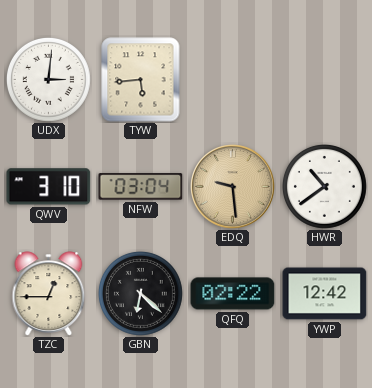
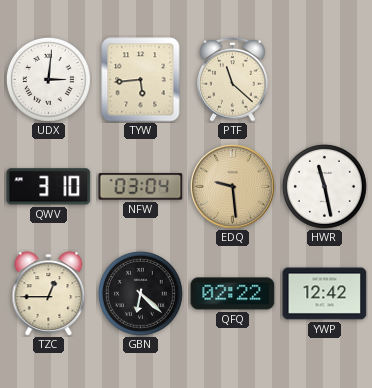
PTF: none -> 11:22 (233, 79)
HWR: 10:39 -> 11:28 (324, 186)
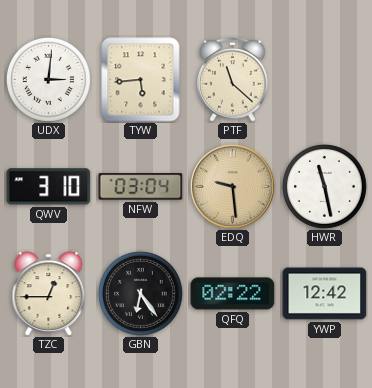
GBN: 6:22 -> 6:24 (140, 293)
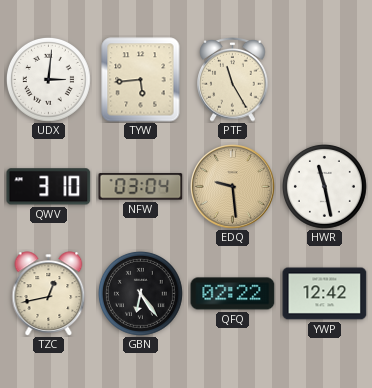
PTF: 11:22 -> 11:25 (233, 79)
TZC: 12:45 -> 12:43 (49, 294)
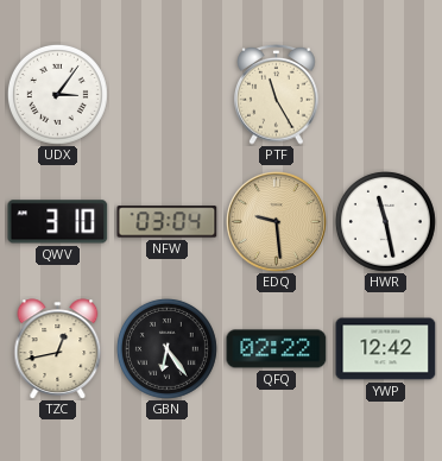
UDX: 3:01 -> 3:06 (57, 94)
TYW: 5:44 -> none (141, 80)
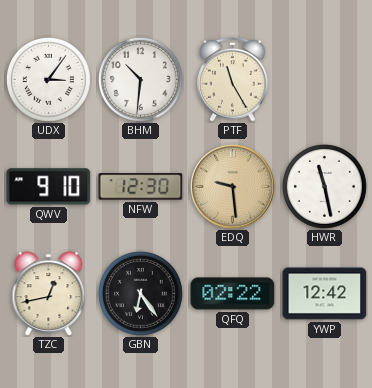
BHM: none -> 10:31 (140, 79)
QWV: 3:10 -> 9:10 (49, 187)
NFW: 03:04 -> 12:30 (141, 187)
